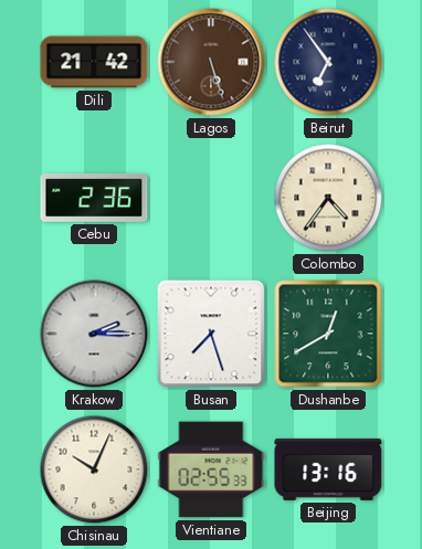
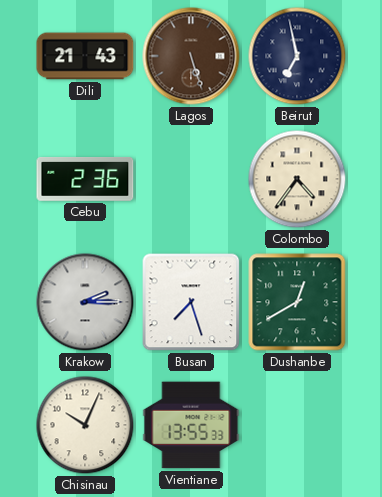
Dili: 21:42 -> 21:43 (85, 56)
Beirut: 6:54 -> 6:58 (297, 56)
Vientiane: 02:55 -> 13:55 (191, 425)
Beijing: 13:16 -> none (328, 469)
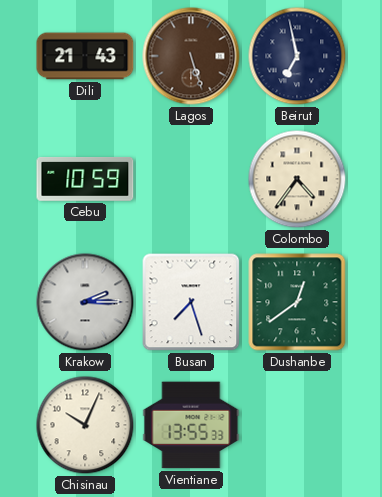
Cebu: 2:36 -> 10:59 (85, 179)
Dushanbe: 12:40 -> 12:39 (297, 302)
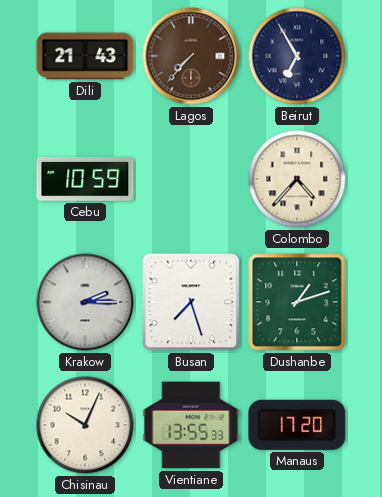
Lagos: 5:27 -> 7:37 (191, 56)
Beirut: 6:58 -> 6:55 (297, 56)
Colombo: 4:36 -> 4:37 (297, 179)
Dushanbe: 12:39 -> 1:12 (297, 302)
Manaus: none -> 17:20 (297, 425)
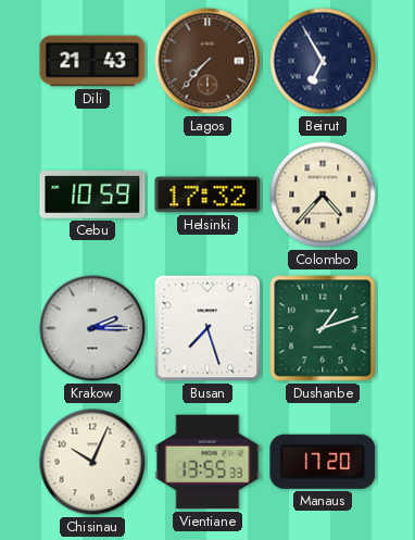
Helsinki: none -> 17:32 (207, 194)
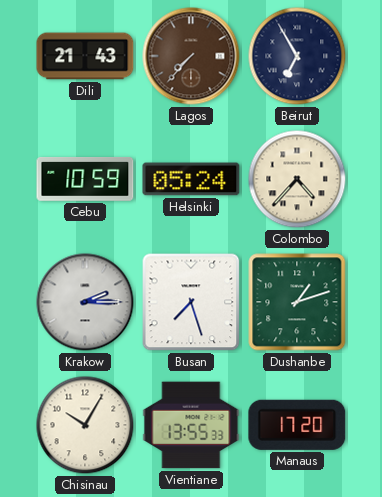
Helsinki: 17:32 -> 05:24 (191, 179)
Chisinau: 10:04 -> 10:05 (85, 425)
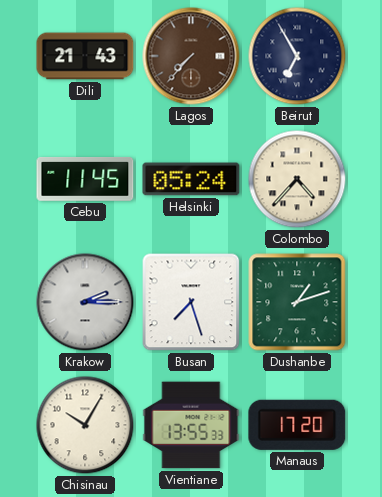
Cebu: 10:59 -> 11:45 (85, 179)
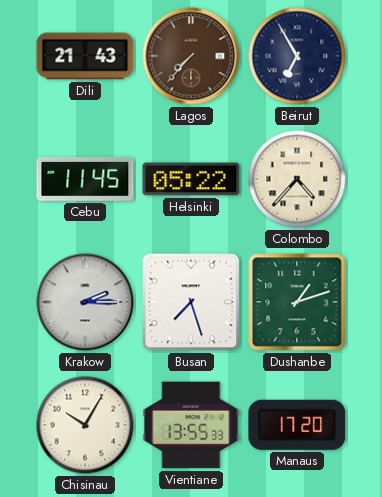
Helsinki: 05:24 -> 05:22 (191, 179)
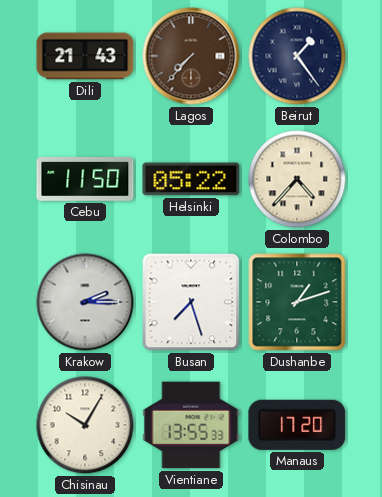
Beirut: 6:55 -> 1:24 (297, 56)
Cebu: 11:45 -> 11:50 (85, 179)
